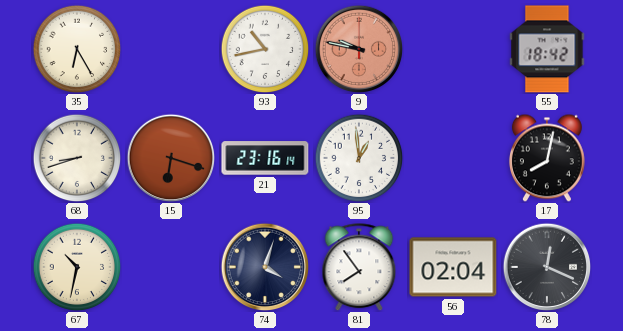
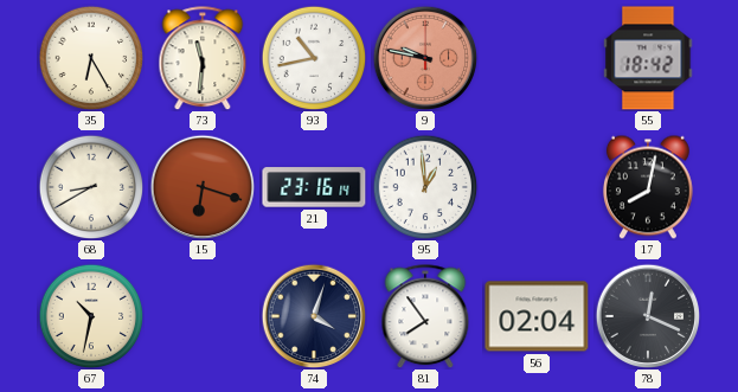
73: none -> 11:31 (203, 58)
68: 8:42 -> 8:40 (91, 187)
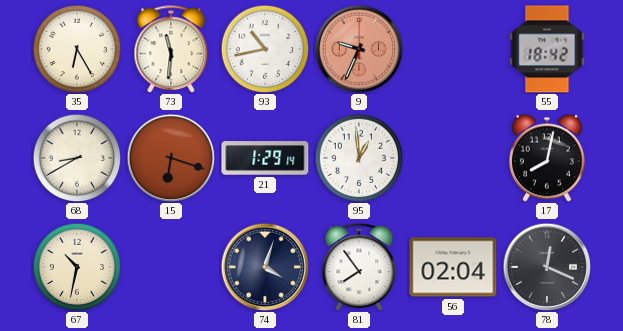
9: 9:47 -> 9:34 (359, 49)
21: 23:16 -> 1:29 (265, 158)
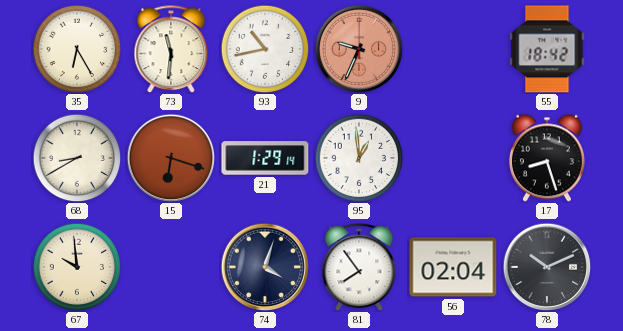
17: 8:02 -> 8:27 (547, 158)
67: 10:32 -> 9:59 (77, 267)
78: 12:19 -> 10:11 (547, 267)
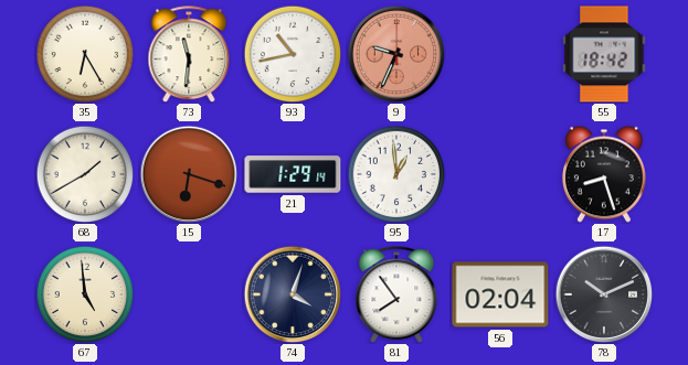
68: 8:40 -> 1:40 (85, 174)
67: 9:59 -> 4:59 (85, 294)
